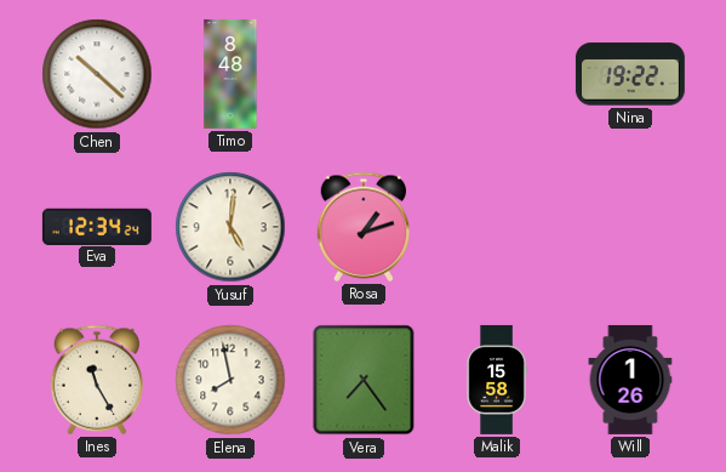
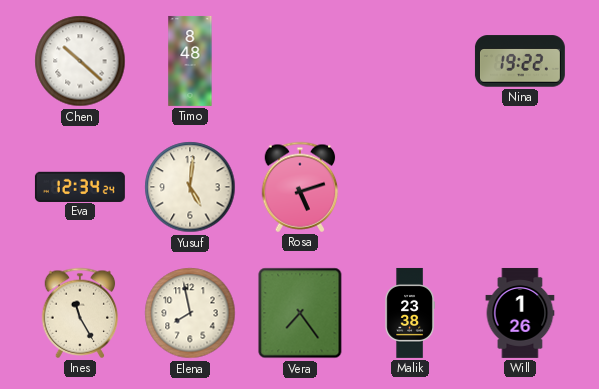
Rosa: 1:12 -> 5:12 (300, 187)
Malik: 15:58 -> 23:38 (410, 313)
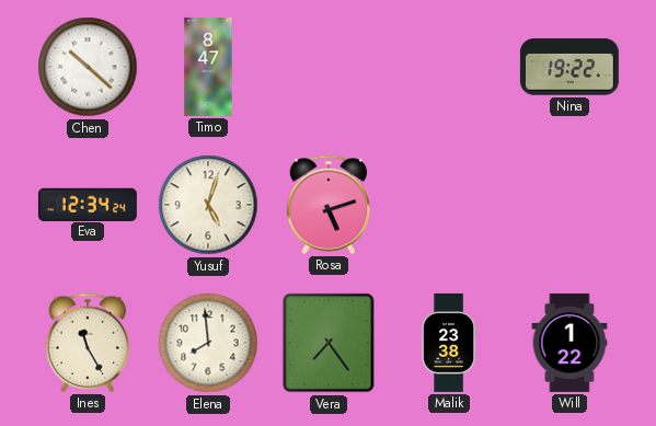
Timo: 8:48 -> 8:47 (208, 67)
Yusuf: 5:01 -> 5:03 (208, 205)
Elena: 7:58 -> 7:59 (208, 343)
Will: 1:26 -> 1:22 (569, 343)
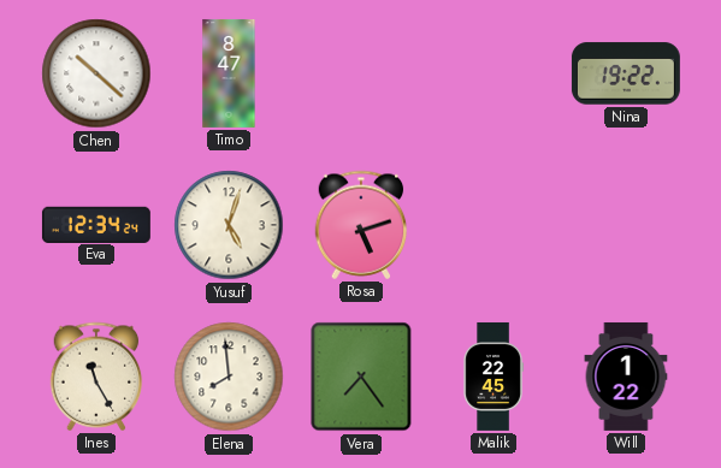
Malik: 23:38 -> 22:45 (494, 377)
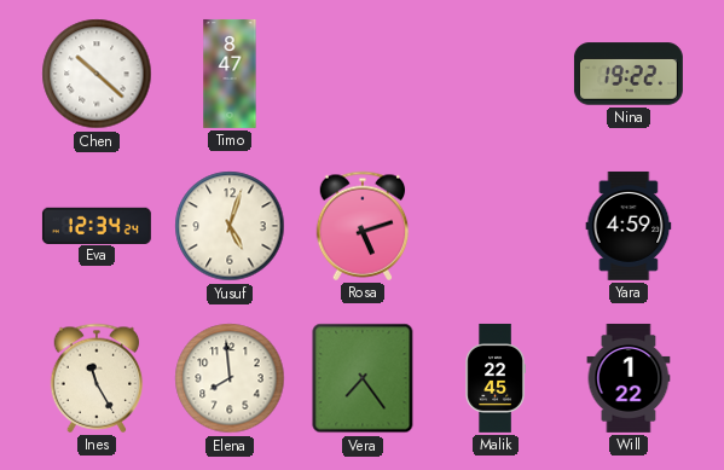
Yara: none -> 4:59 (629, 226)
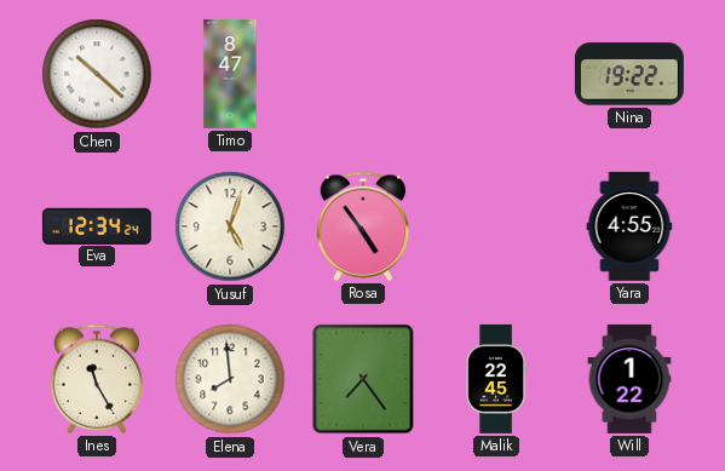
Rosa: 5:12 -> 4:54 (363, 226)
Yara: 4:59 -> 4:55 (629, 226)
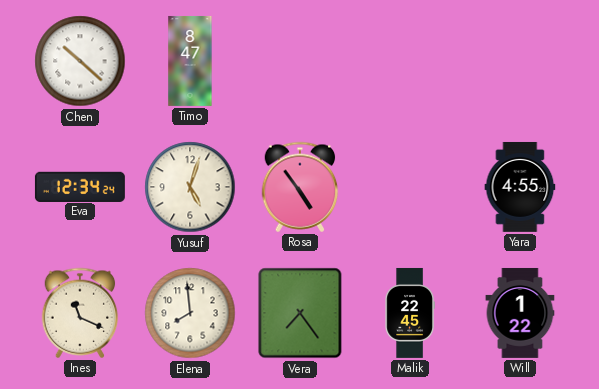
Nina: 19:22 -> none (629, 74)
Ines: 11:25 -> 11:19 (80, 313)
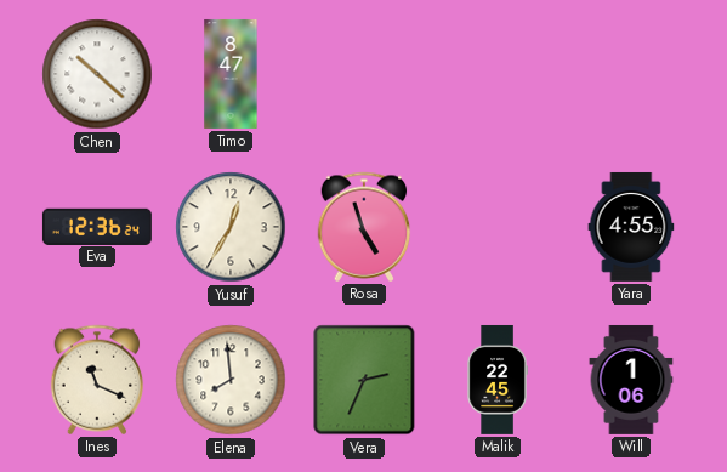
Eva: 12:34 -> 12:36 (97, 226)
Yusuf: 5:03 -> 12:35 (231, 227)
Rosa: 4:54 -> 4:57 (364, 227)
Vera: 7:24 -> 2:34 (364, 380)
Will: 1:22 -> 1:06 (631, 380)
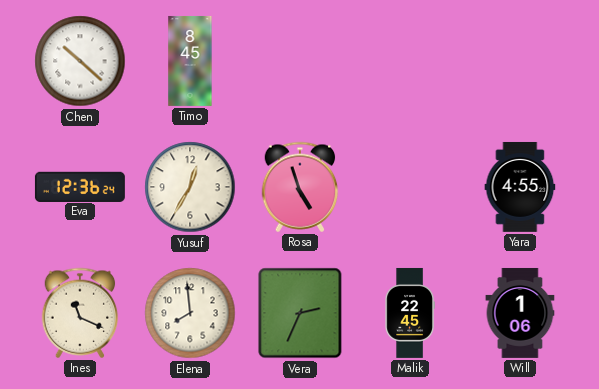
Timo: 8:47 -> 8:45 (190, 61)
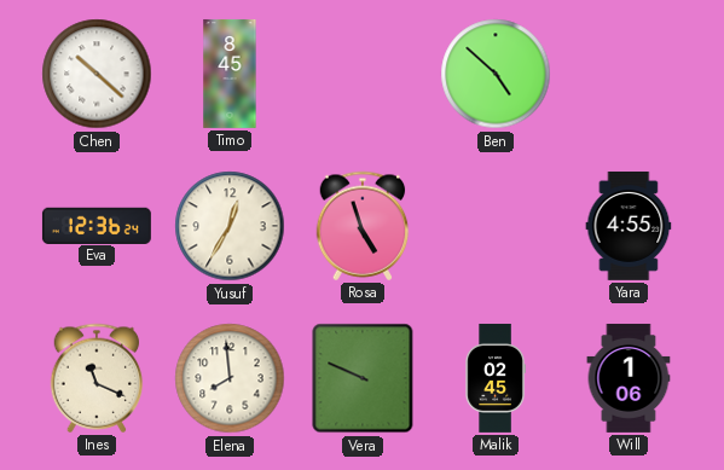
Ben: none -> 4:52 (496, 74)
Vera: 2:34 -> 9:49 (363, 378)
Malik: 22:45 -> 02:45 (496, 378)
